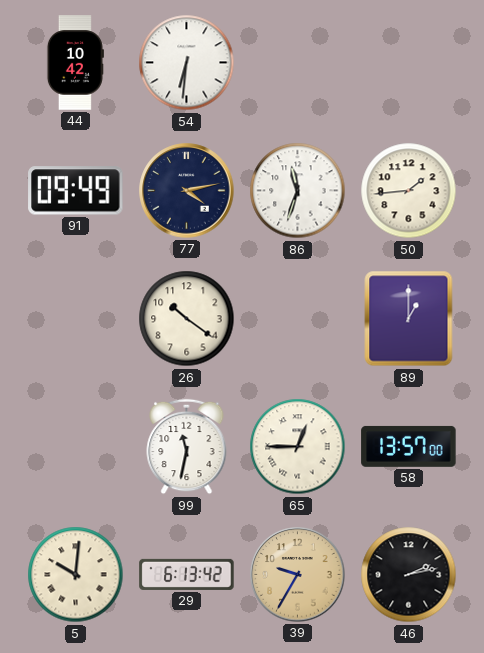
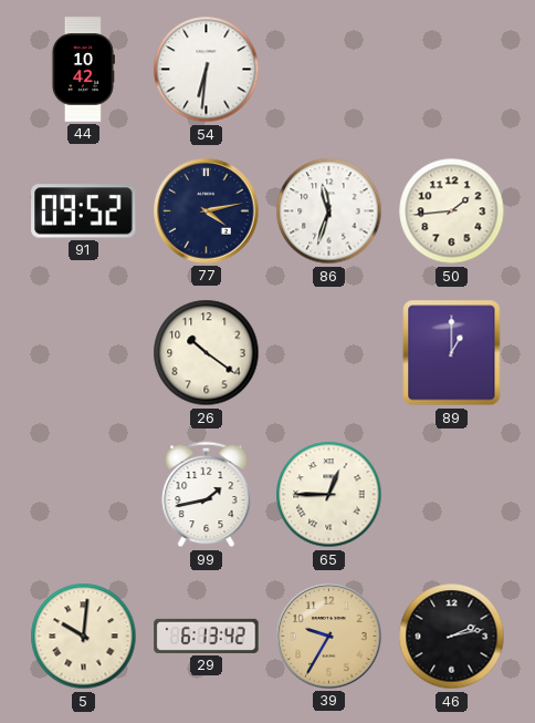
91: 09:49 -> 09:52 (84, 211)
99: 11:32 -> 1:43 (207, 495)
58: 13:57 -> none (409, 446)
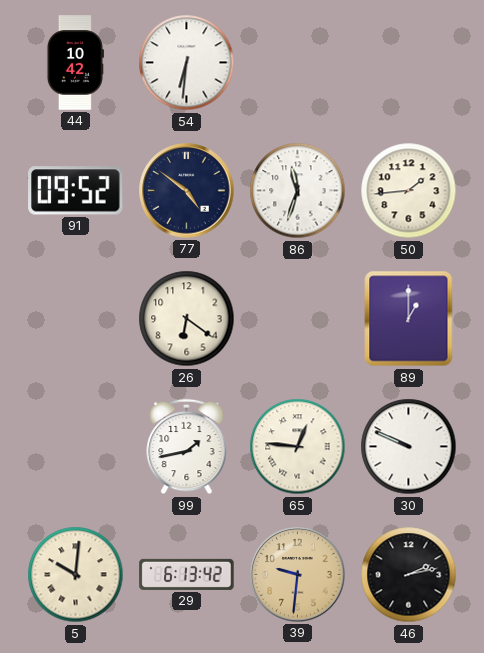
77: 4:13 -> 4:51 (187, 191)
26: 10:21 -> 6:21 (187, 319)
65: 12:45 -> 12:46 (298, 447)
30: none -> 9:49 (409, 447)
39: 9:35 -> 9:31 (298, 575)
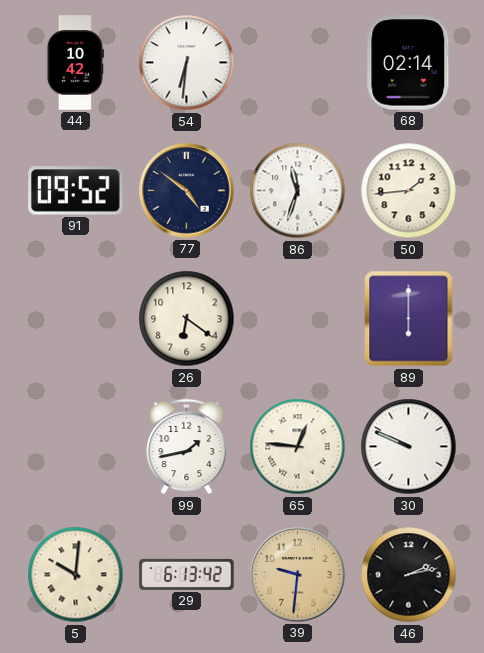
68: none -> 02:14 (409, 63)
89: 1:00 -> 6:00 (409, 319)
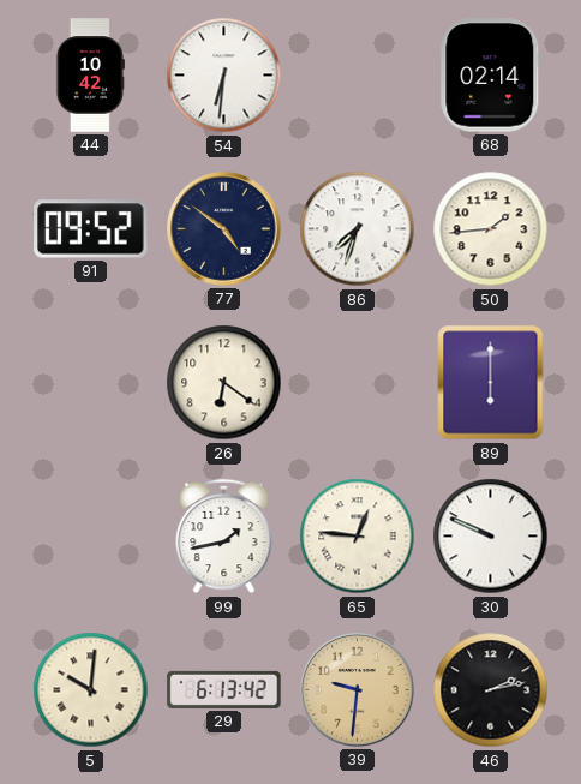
86: 11:33 -> 7:33 (358, 229)
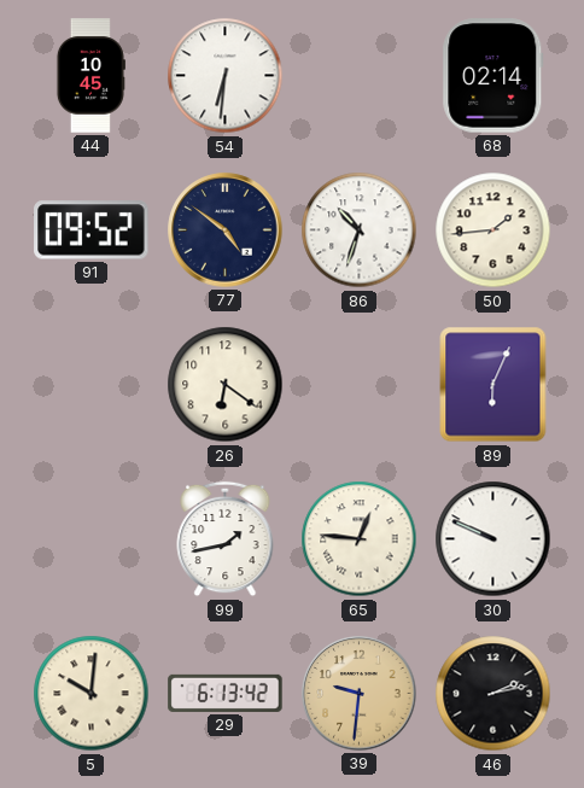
44: 10:42 -> 10:45 (90, 76)
86: 7:33 -> 10:33 (360, 230)
89: 6:00 -> 6:04 (494, 385)
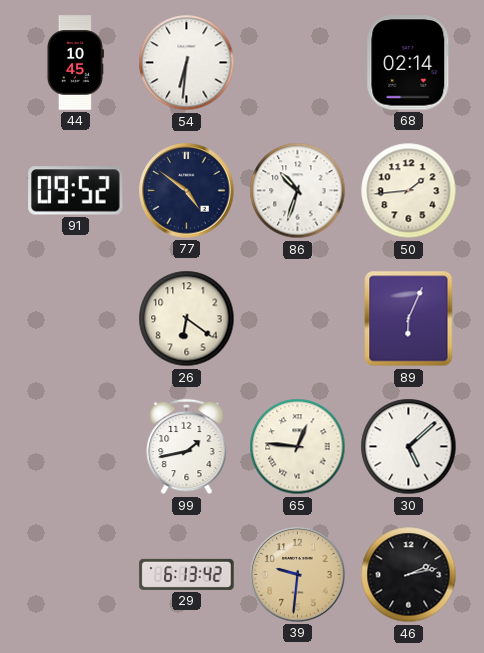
30: 9:49 -> 5:08 (409, 447)
5: 10:01 -> none (92, 694)
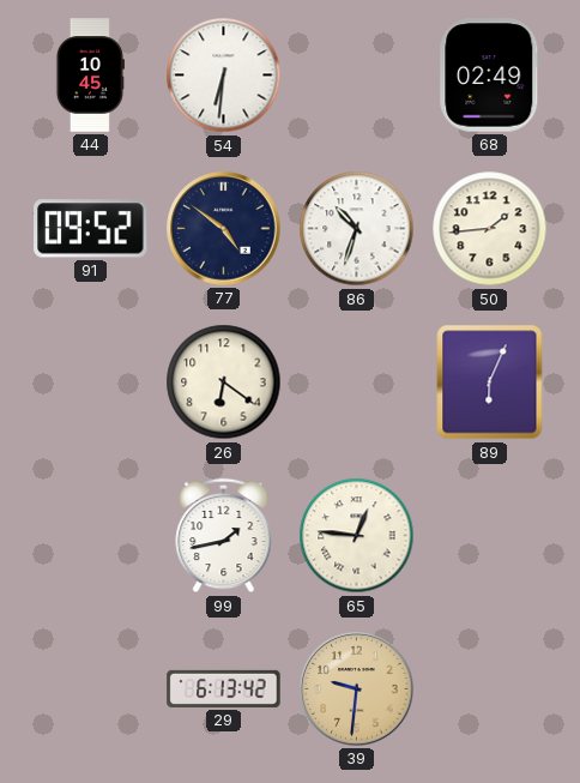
68: 02:14 -> 02:49 (490, 76)
30: 5:08 -> none (409, 447)
46: 2:13 -> none (409, 575)
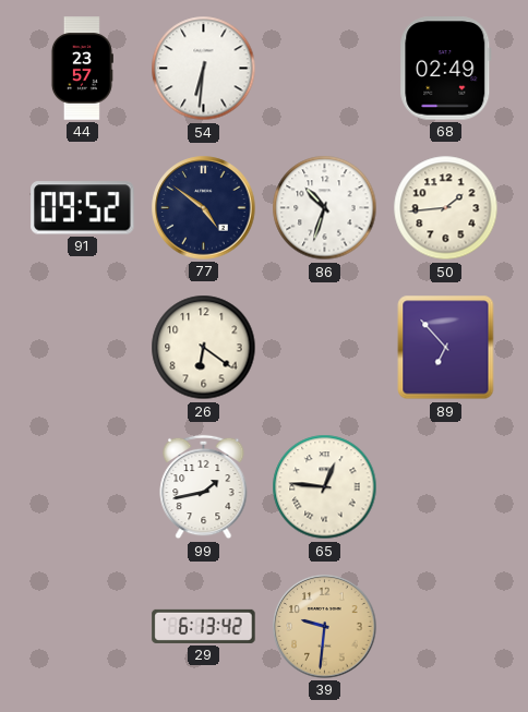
44: 10:45 -> 23:57 (82, 69)
89: 6:04 -> 6:53 (446, 348)
